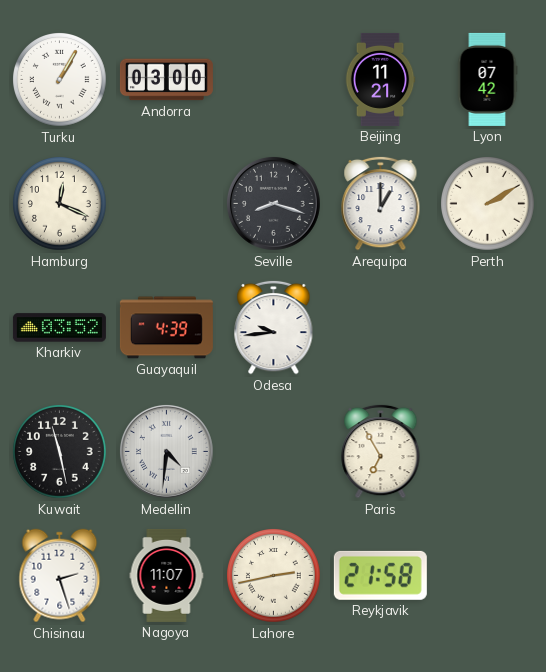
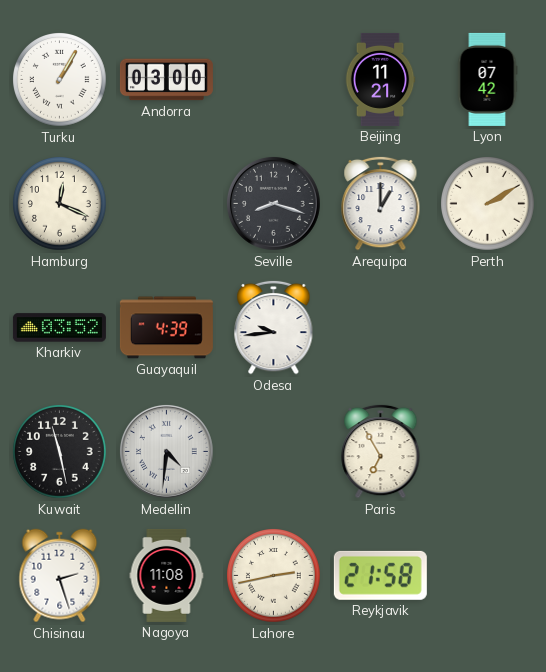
Nagoya: 11:07 -> 11:08 (167, 575)
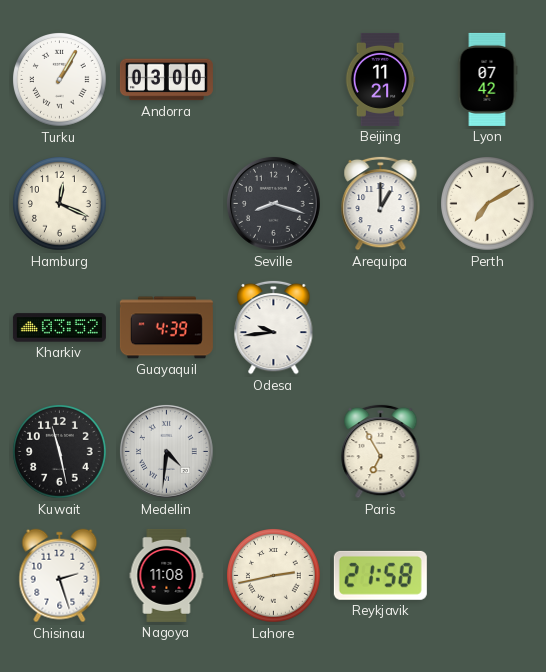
Perth: 2:10 -> 7:10 (488, 204)
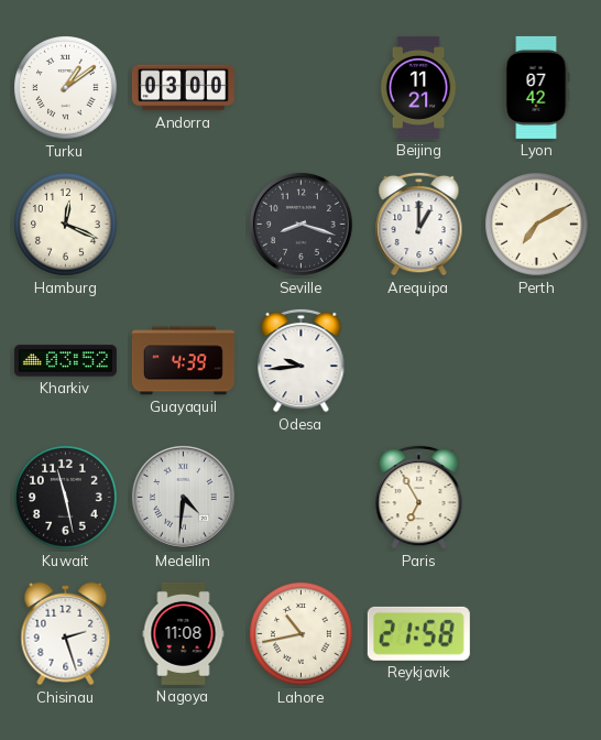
Turku: 1:05 -> 1:09 (66, 88)
Lahore: 2:43 -> 10:43 (302, 634)
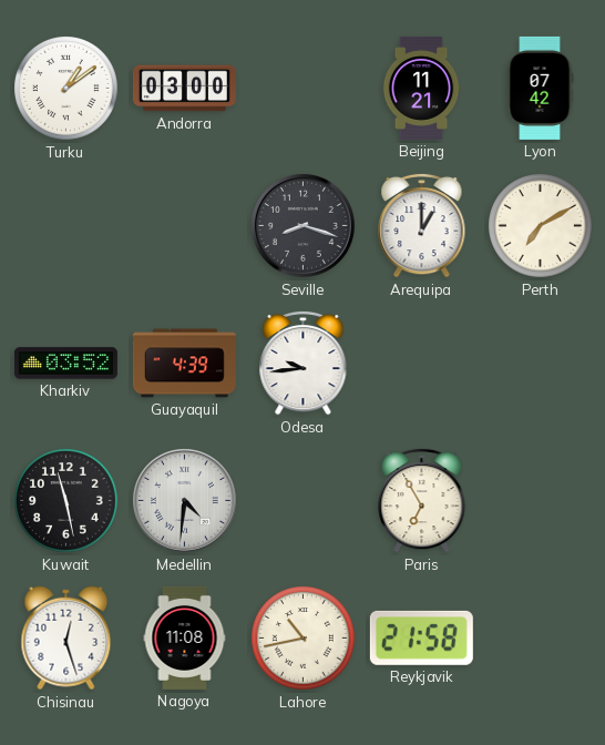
Hamburg: 12:19 -> none (66, 225)
Chisinau: 2:27 -> 12:27 (66, 639)
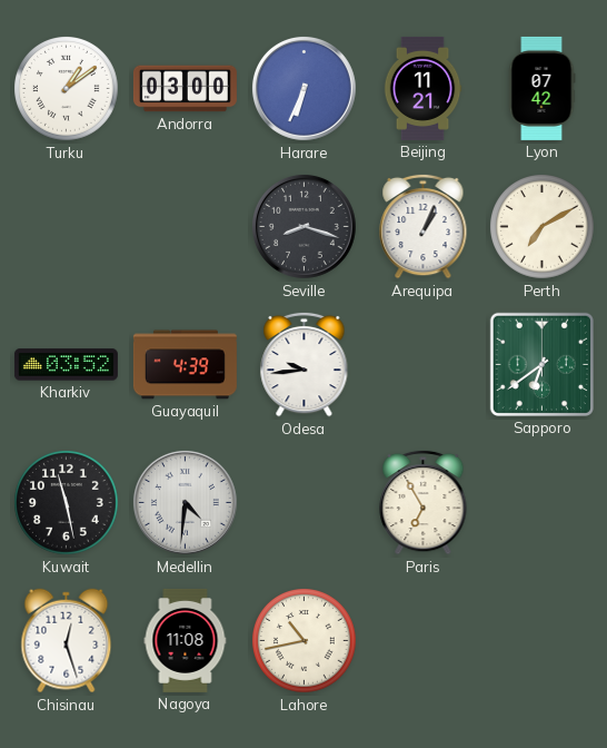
Harare: none -> 6:34 (303, 88)
Arequipa: 1:00 -> 1:04 (424, 226)
Sapporo: none -> 6:39 (541, 364)
Reykjavik: 21:58 -> none (421, 637)
